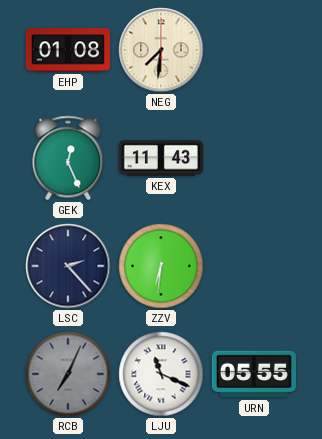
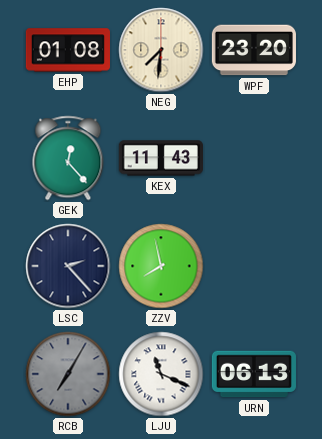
WPF: none -> 23:20 (254, 50)
GEK: 12:26 -> 12:23 (68, 158)
ZZV: 6:31 -> 7:58 (161, 266)
RCB: 7:04 -> 7:05 (68, 374)
URN: 05:55 -> 06:13 (254, 374)
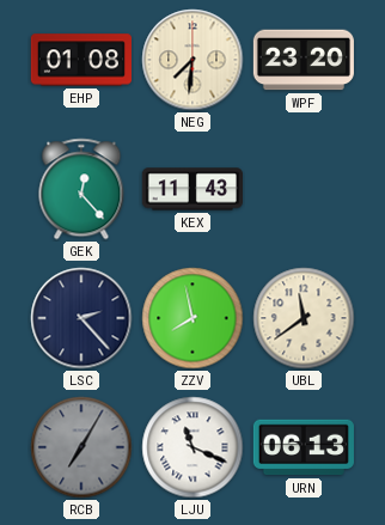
UBL: none -> 11:39 (304, 318)
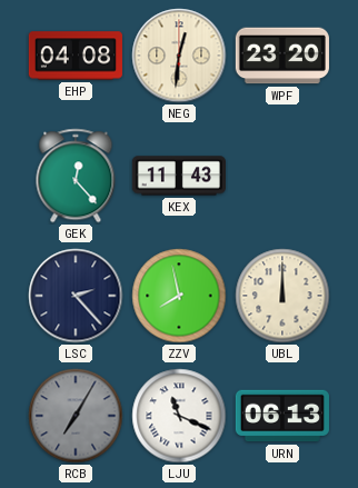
EHP: 01:08 -> 04:08 (76, 56)
NEG: 7:31 -> 12:31 (179, 56)
UBL: 11:39 -> 12:00 (282, 296)
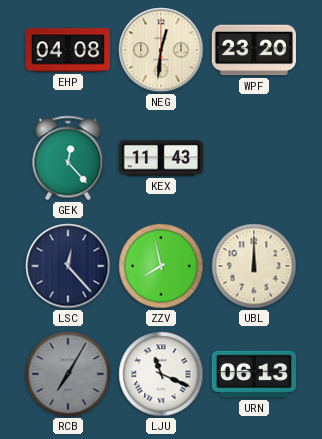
LSC: 2:23 -> 12:23 (68, 266)
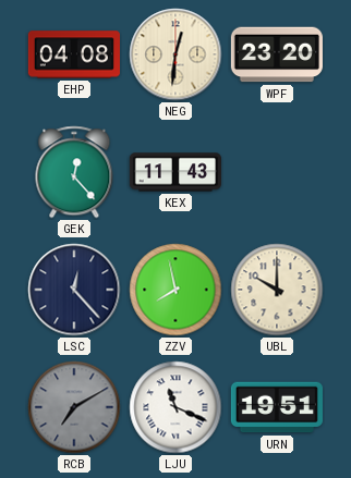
UBL: 12:00 -> 10:00 (277, 290)
RCB: 7:05 -> 7:10 (74, 407)
URN: 06:13 -> 19:51 (277, 407)
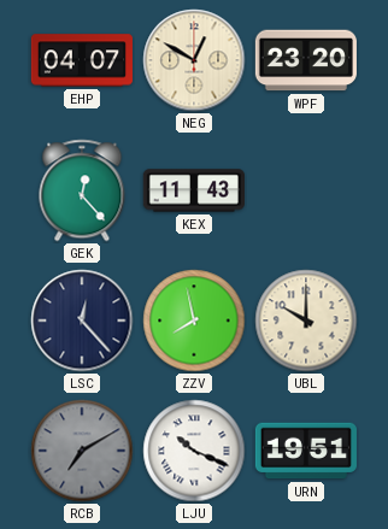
EHP: 04:08 -> 04:07 (82, 60)
NEG: 12:31 -> 12:50 (194, 60)
LJU: 11:19 -> 10:19 (194, 451)
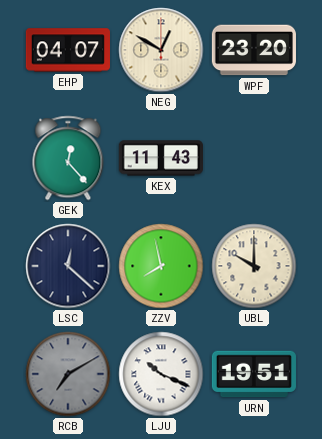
LSC: 12:23 -> 12:22 (68, 266)
